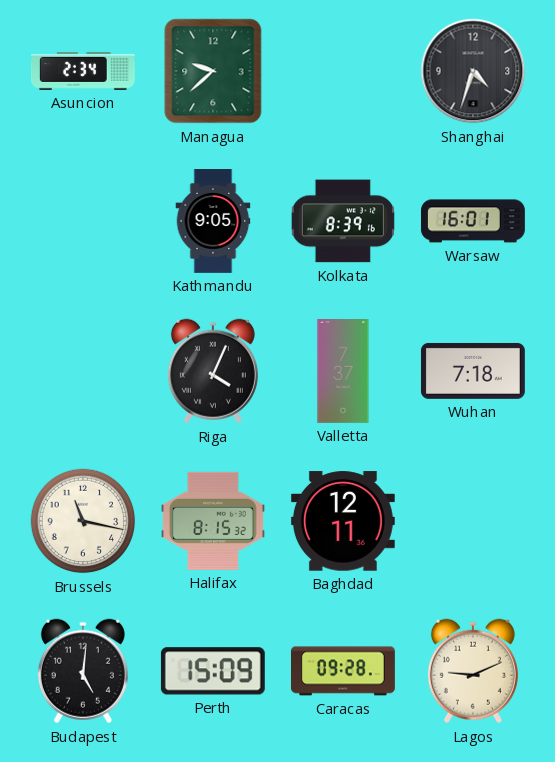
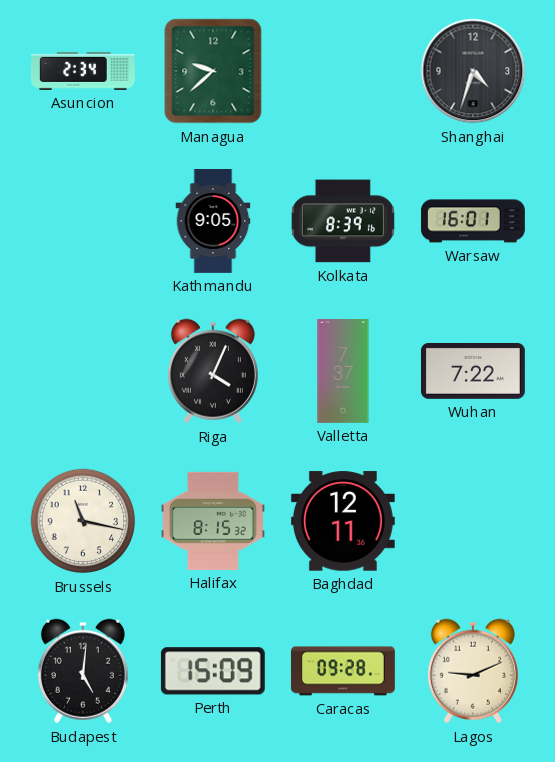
Wuhan: 7:18 -> 7:22 (473, 371)
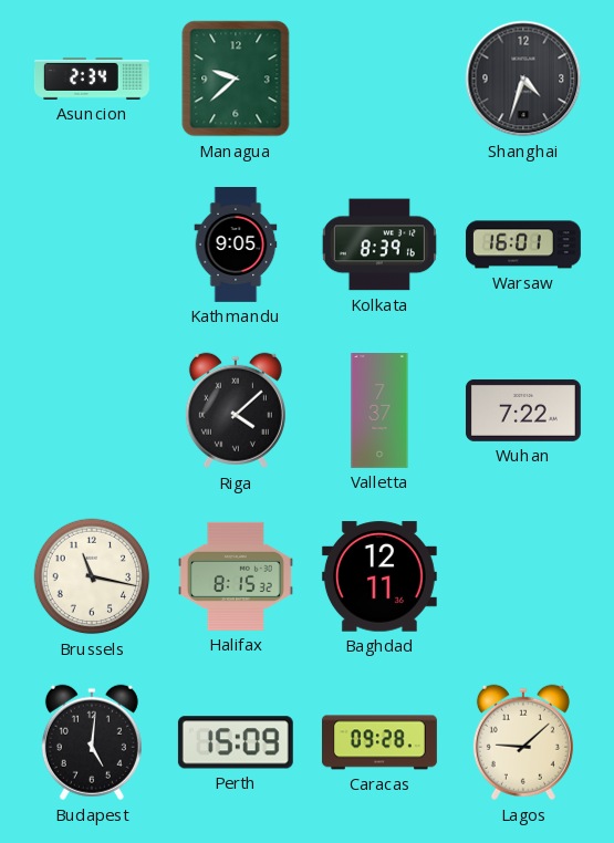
Riga: 4:04 -> 4:08 (236, 410)
Lagos: 9:11 -> 9:08 (523, 742)
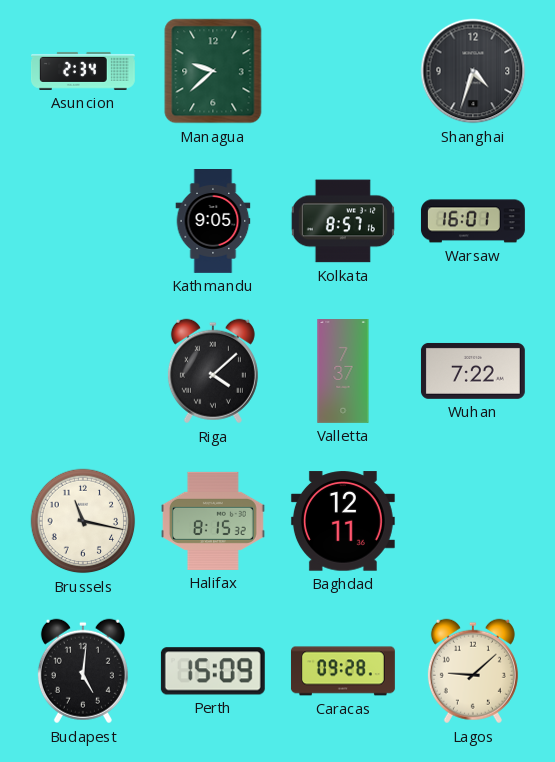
Kolkata: 8:39 -> 8:57 (343, 221)
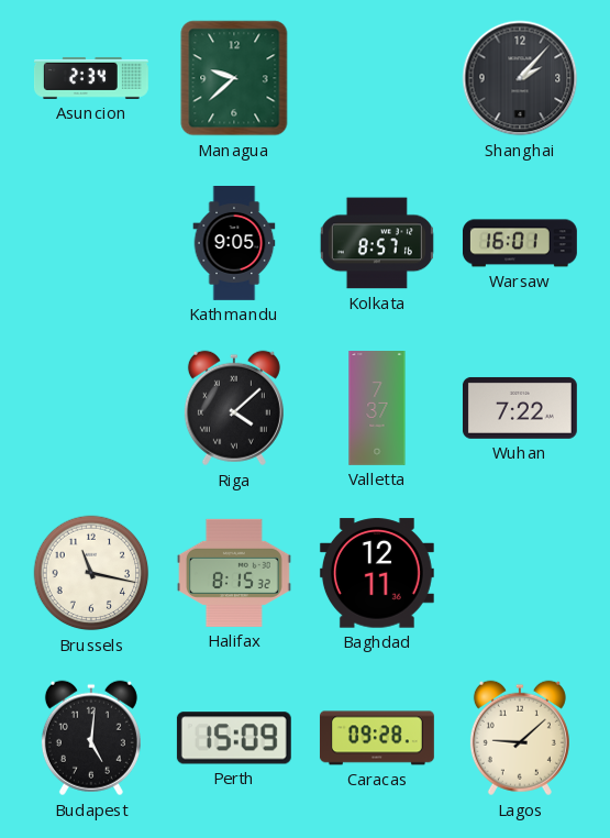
Shanghai: 4:33 -> 2:07 (520, 78)
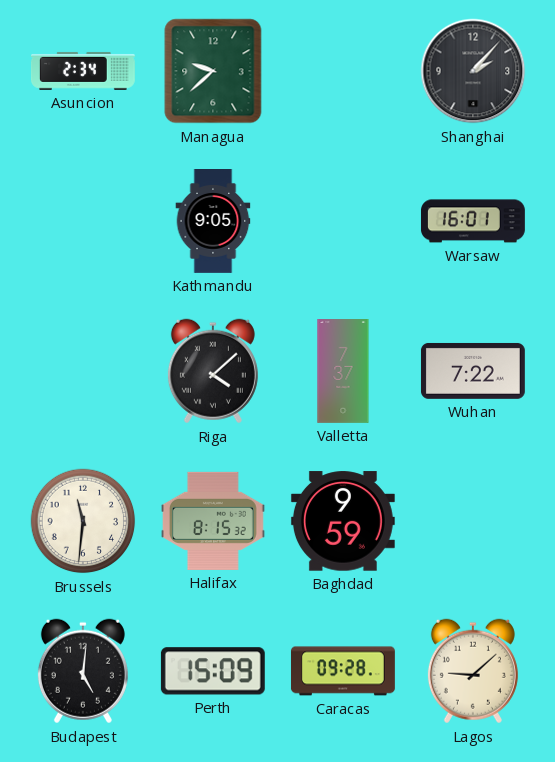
Kolkata: 8:57 -> none (377, 243)
Brussels: 11:17 -> 11:31 (83, 521)
Baghdad: 12:11 -> 9:59 (343, 521)
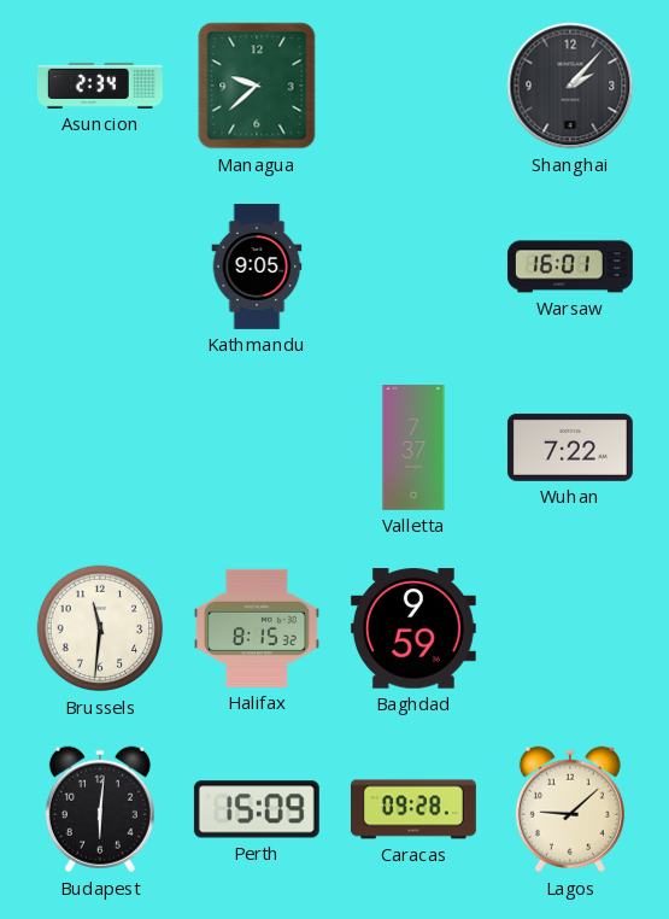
Riga: 4:08 -> none (213, 371)
Budapest: 5:01 -> 6:01 (100, 809)
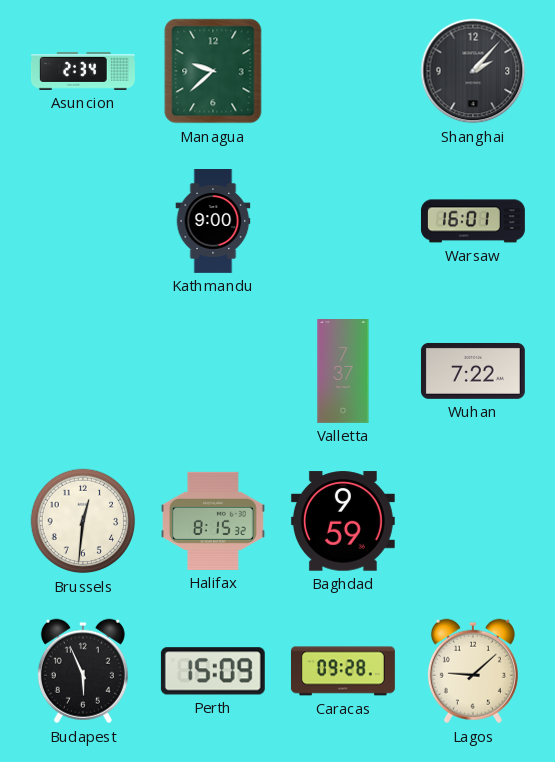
Kathmandu: 9:05 -> 9:00 (213, 222)
Brussels: 11:31 -> 12:31 (83, 521)
Budapest: 6:01 -> 5:56 (83, 671)
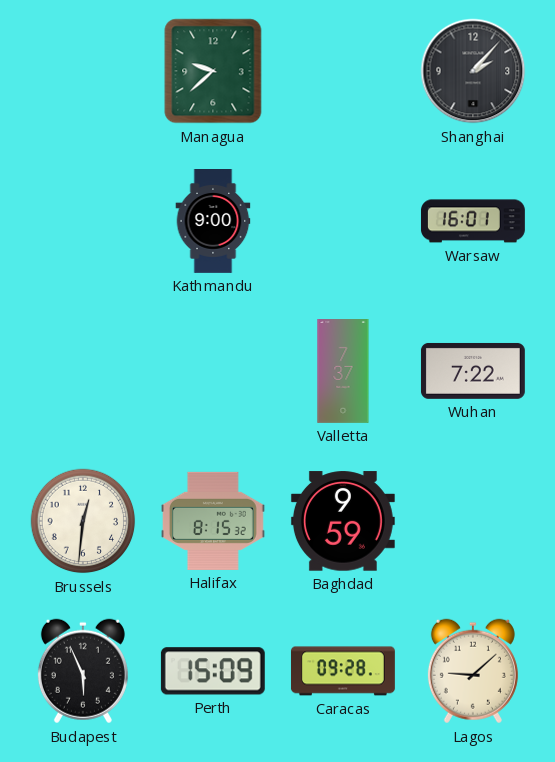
Asuncion: 2:34 -> none (83, 71)
